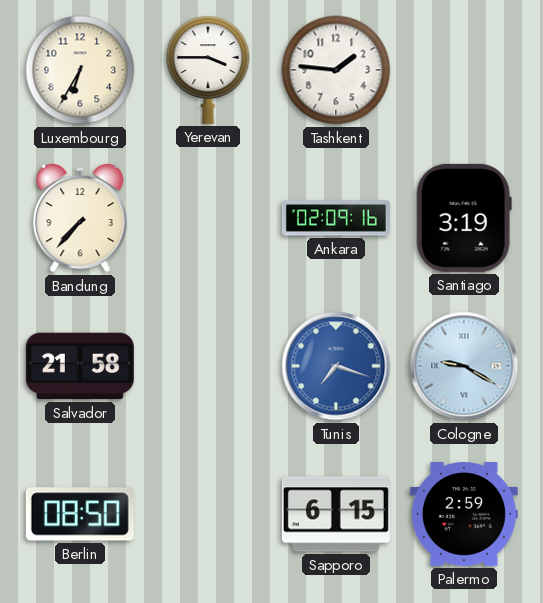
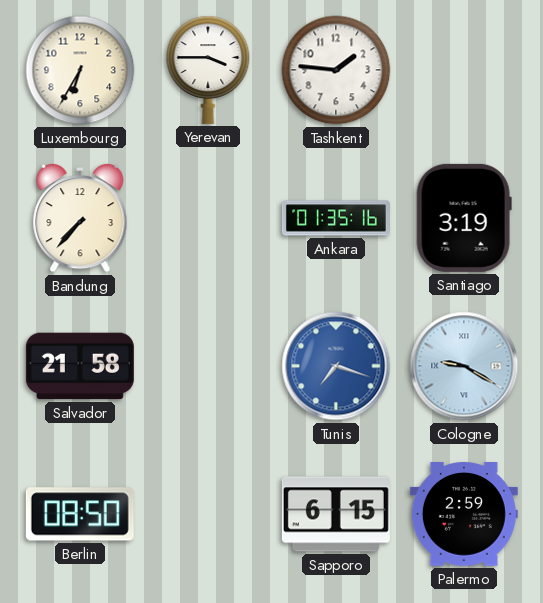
Ankara: 02:09 -> 01:35 (336, 218)
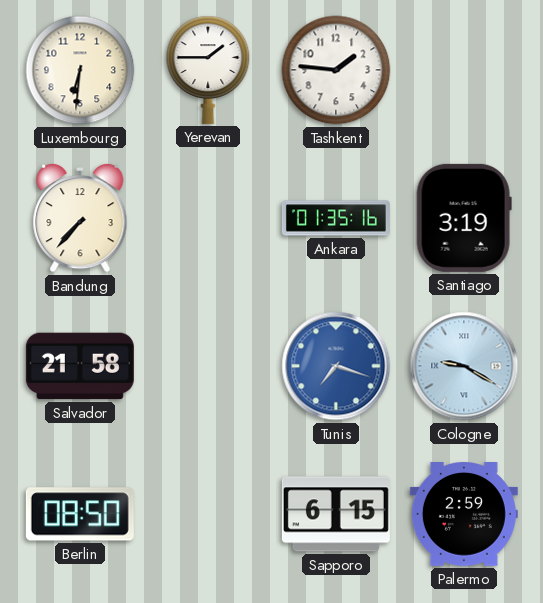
Luxembourg: 6:35 -> 6:31 (80, 70)
Yerevan: 3:45 -> 1:45 (208, 70)
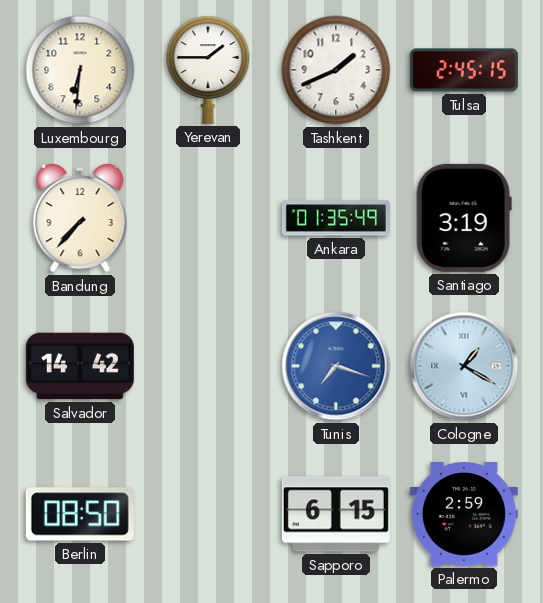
Tashkent: 1:46 -> 1:41 (336, 70)
Tulsa: none -> 2:45 (464, 70)
Ankara: 01:35:16 -> 01:35:49 (336, 218)
Salvador: 21:58 -> 14:42 (80, 366)
Cologne: 9:20 -> 1:20 (464, 366)
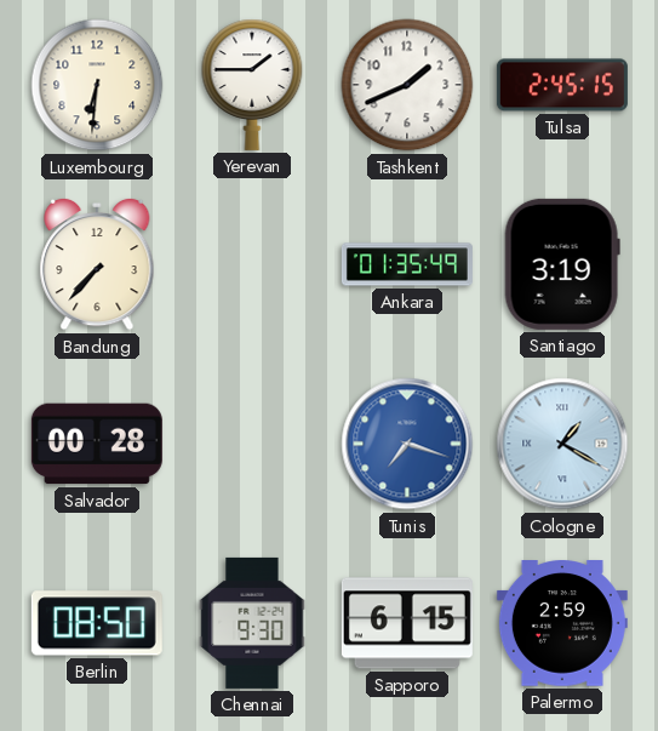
Salvador: 14:42 -> 00:28 (97, 444)
Chennai: none -> 9:30 (252, 623)
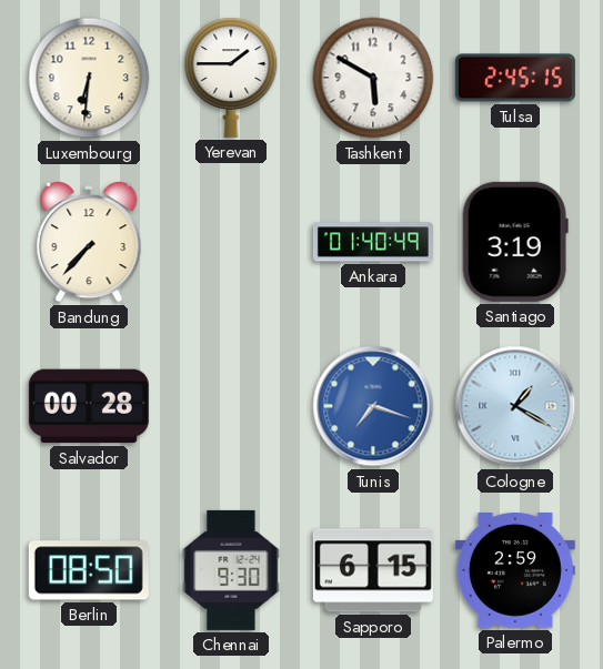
Tashkent: 1:41 -> 5:50 (373, 78)
Ankara: 01:35 -> 01:40 (373, 242)
